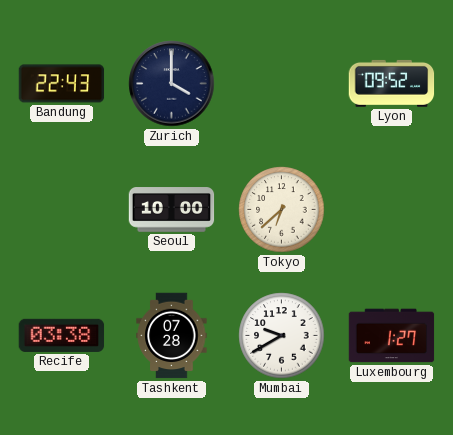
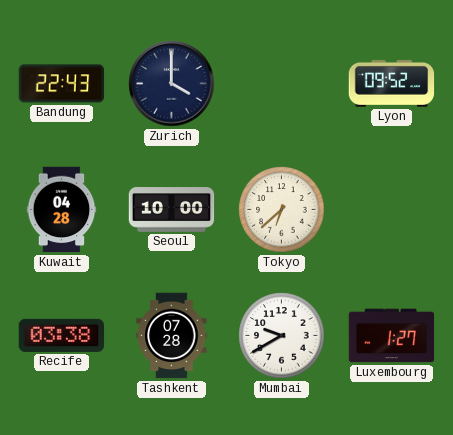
Kuwait: none -> 04:28 (62, 210)
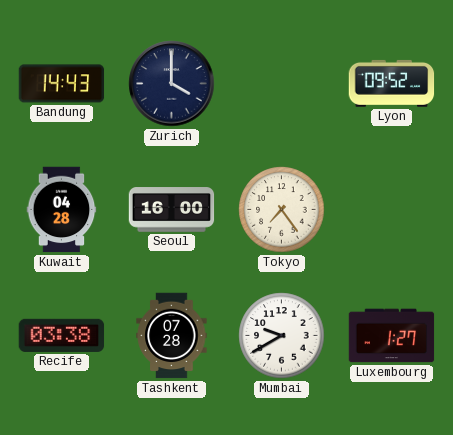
Bandung: 22:43 -> 14:43 (62, 84)
Seoul: 10:00 -> 16:00 (172, 210)
Tokyo: 6:38 -> 7:24 (282, 210)
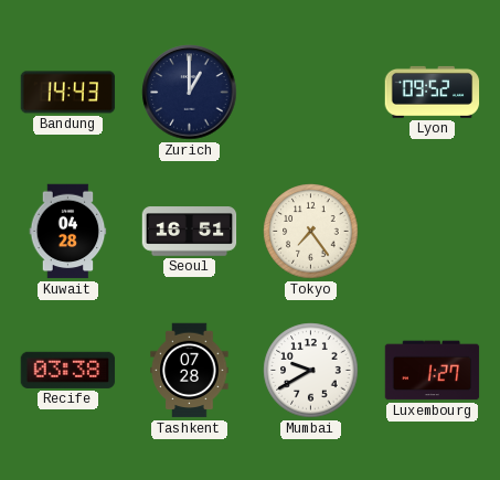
Zurich: 4:00 -> 1:00 (190, 93)
Seoul: 16:00 -> 16:51 (190, 232)
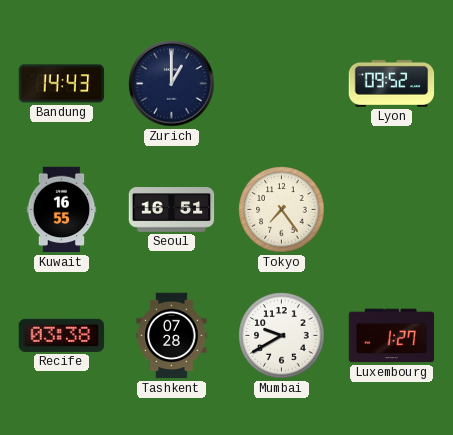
Kuwait: 04:28 -> 16:55 (62, 210)
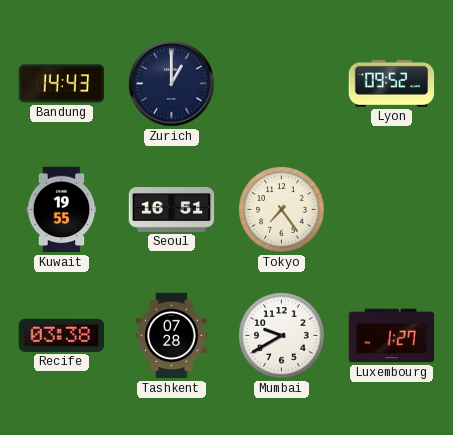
Kuwait: 16:55 -> 19:55 (62, 210)
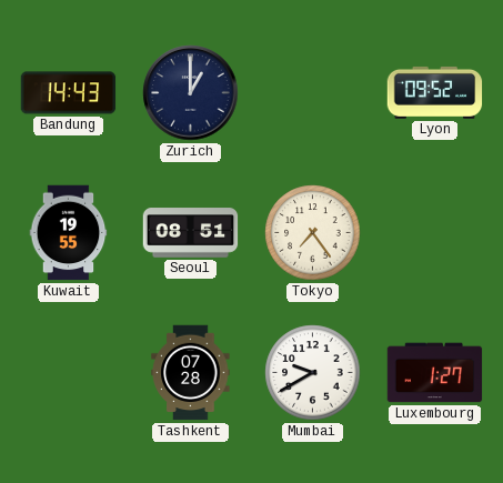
Seoul: 16:51 -> 08:51 (191, 233)
Recife: 03:38 -> none (62, 335)
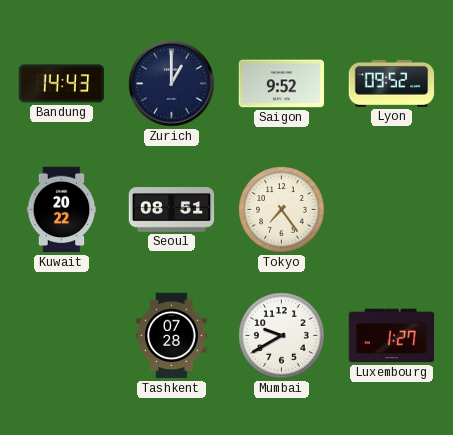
Saigon: none -> 9:52 (282, 84)
Kuwait: 19:55 -> 20:22 (62, 210)
